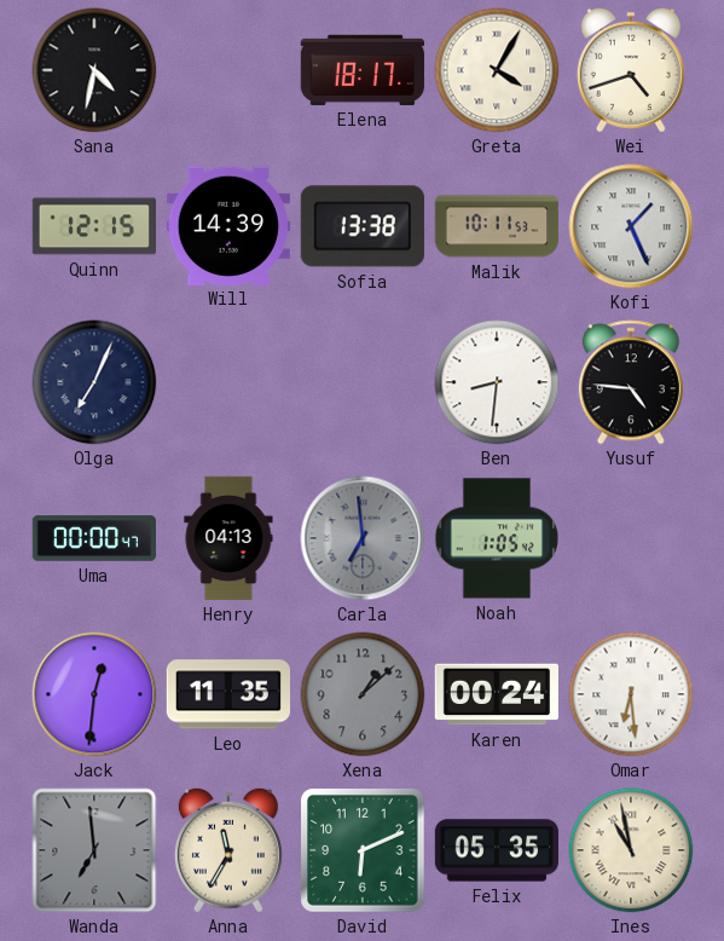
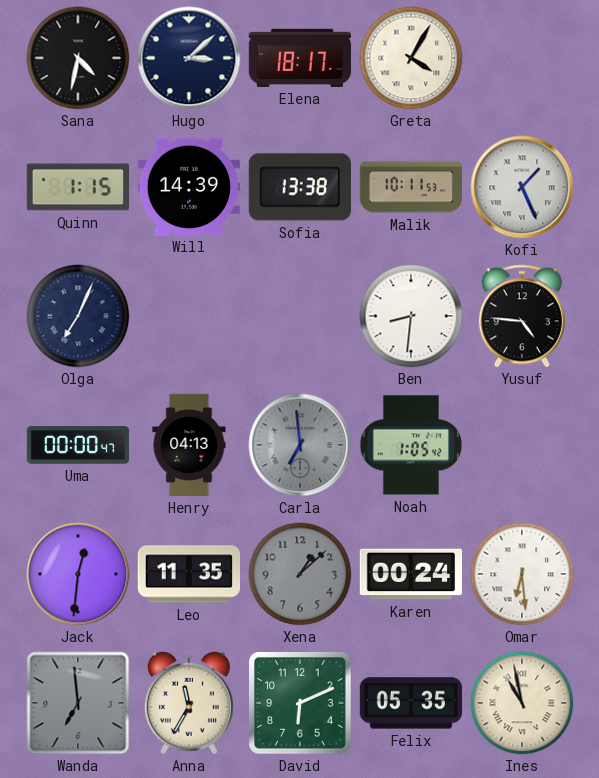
Hugo: none -> 3:08 (189, 58)
Wei: 4:42 -> none (631, 70)
Quinn: 12:15 -> 1:15 (77, 187)
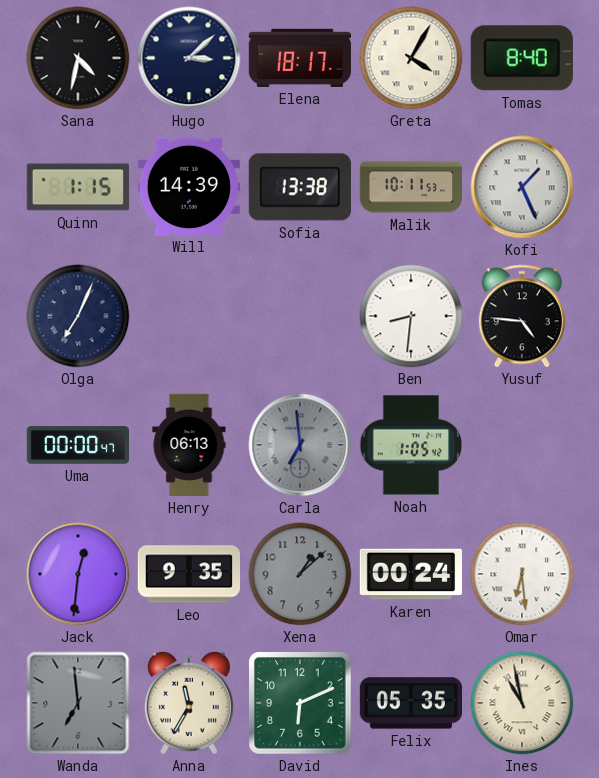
Tomas: none -> 8:40 (522, 58)
Henry: 04:13 -> 06:13 (189, 445)
Leo: 11:35 -> 9:35 (188, 574)
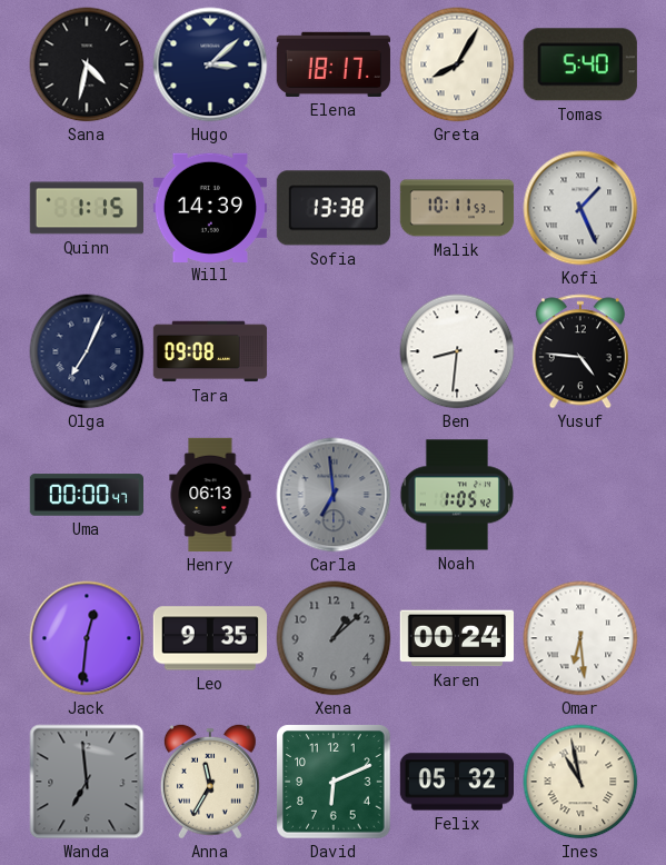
Greta: 4:05 -> 8:05 (457, 64)
Tomas: 8:40 -> 5:40 (580, 64)
Tara: none -> 09:08 (210, 351)
Felix: 05:35 -> 05:32 (457, 782)
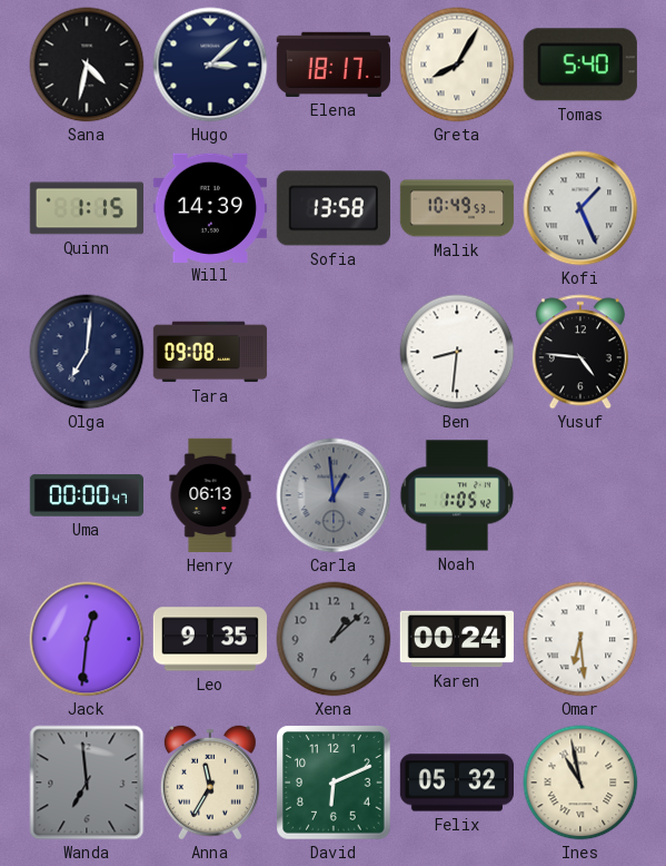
Sofia: 13:38 -> 13:58 (334, 208)
Malik: 10:11 -> 10:49 (457, 208)
Olga: 7:04 -> 7:01 (87, 352)
Carla: 6:59 -> 12:59 (334, 495)
